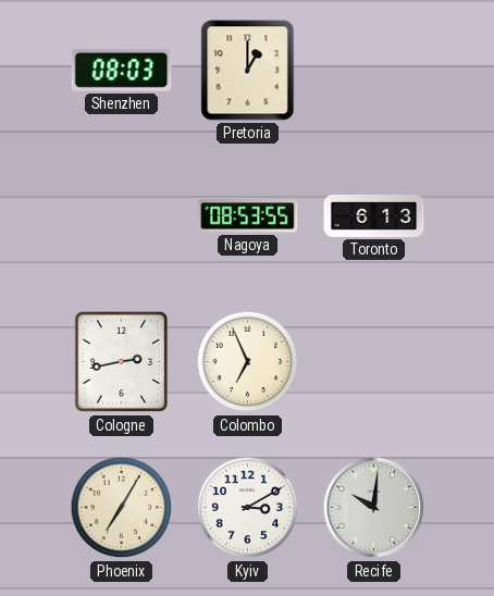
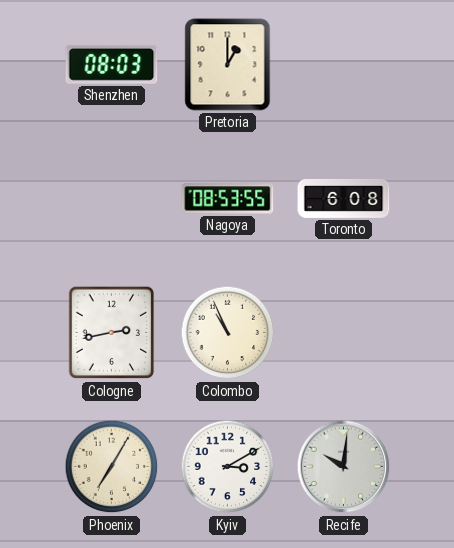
Toronto: 6:13 -> 6:08 (344, 198)
Colombo: 6:56 -> 10:56 (228, 333)
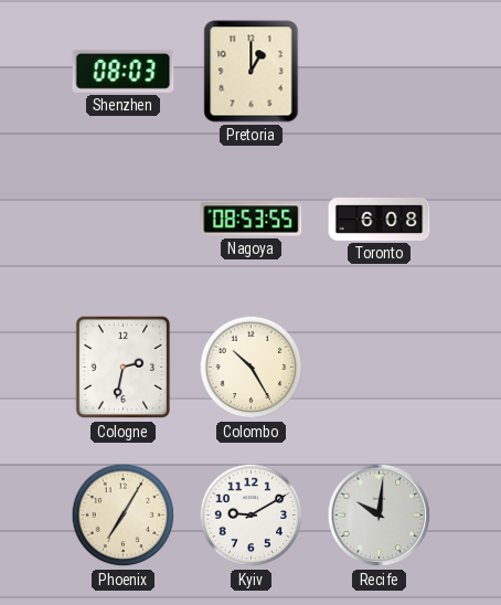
Cologne: 2:43 -> 2:32 (124, 368)
Colombo: 10:56 -> 10:25 (252, 368)
Kyiv: 3:10 -> 9:10 (252, 516)
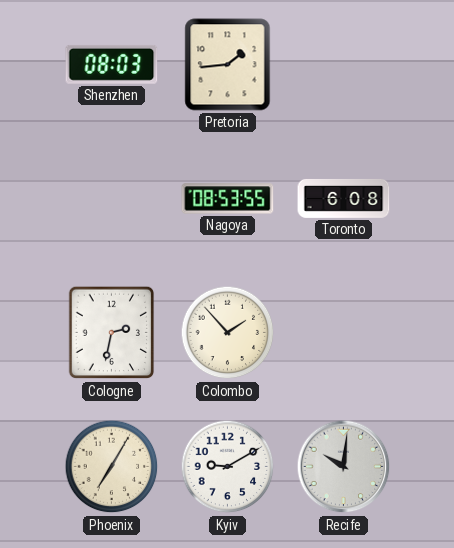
Pretoria: 1:00 -> 1:44 (228, 65)
Colombo: 10:25 -> 1:53 (228, 333)
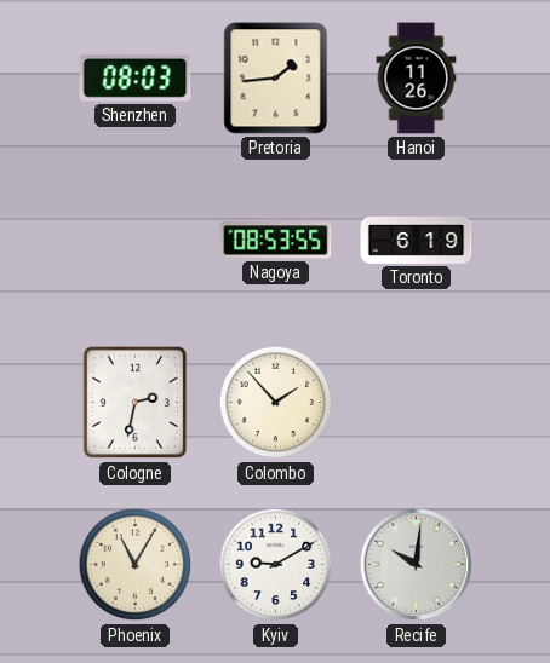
Hanoi: none -> 11:26 (417, 79)
Toronto: 6:08 -> 6:19 (417, 240)
Phoenix: 7:05 -> 11:05 (136, 565)
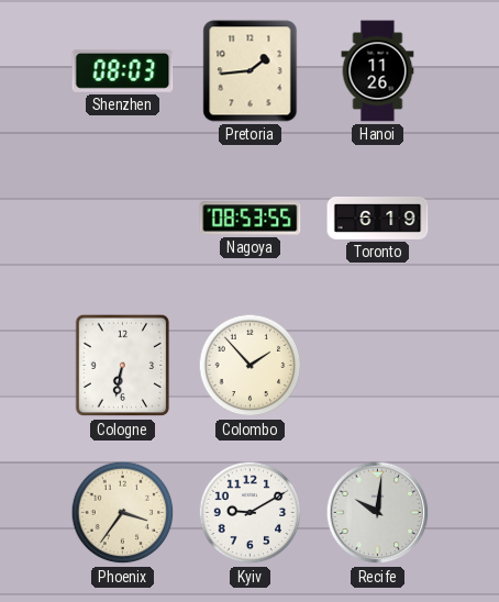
Cologne: 2:32 -> 6:32 (123, 366)
Phoenix: 11:05 -> 3:36 (123, 513)
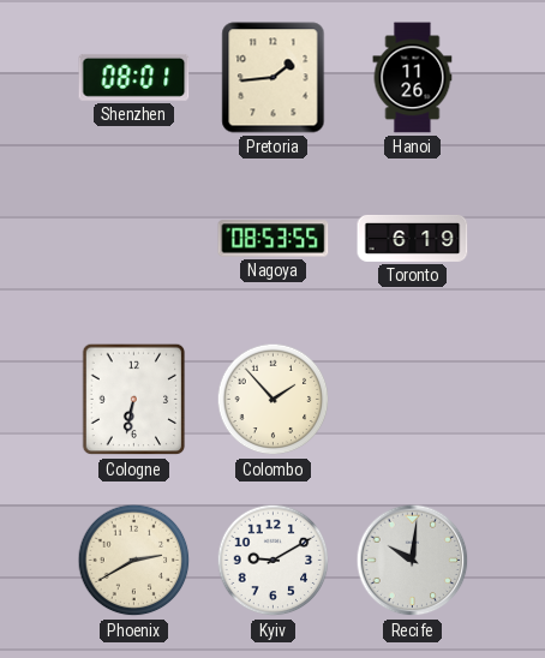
Shenzhen: 08:03 -> 08:01 (134, 77)
Phoenix: 3:36 -> 2:40 (134, 561)
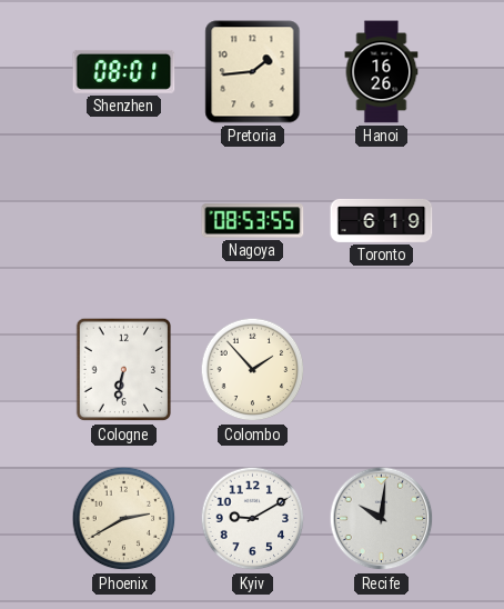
Hanoi: 11:26 -> 16:26 (382, 72)
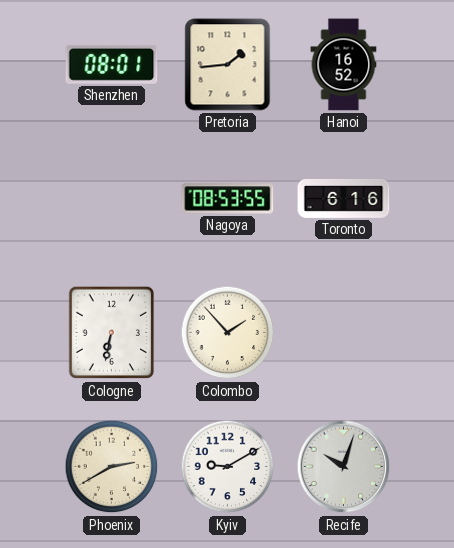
Hanoi: 16:26 -> 16:52 (344, 65)
Toronto: 6:19 -> 6:16 (344, 198)
Recife: 10:01 -> 10:03 (344, 467)
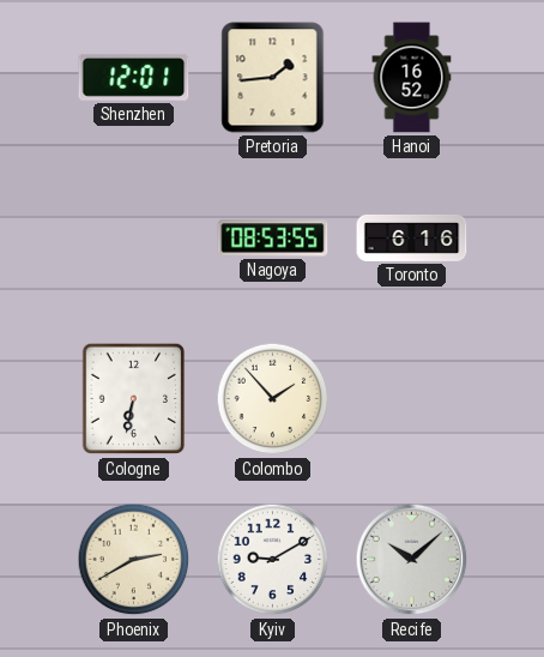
Shenzhen: 08:01 -> 12:01 (134, 77)
Recife: 10:03 -> 10:08 (412, 560)
